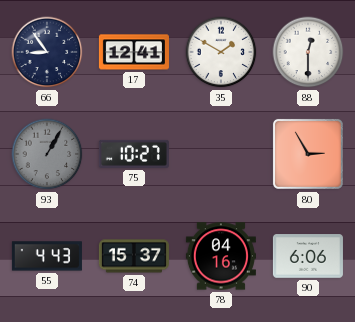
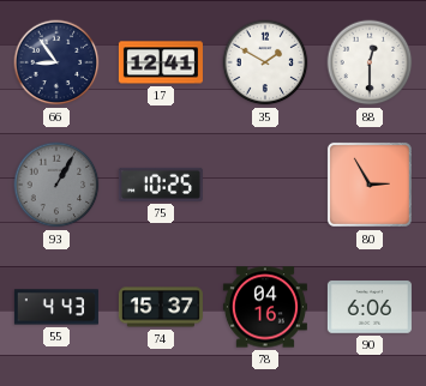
75: 10:27 -> 10:25 (161, 185)
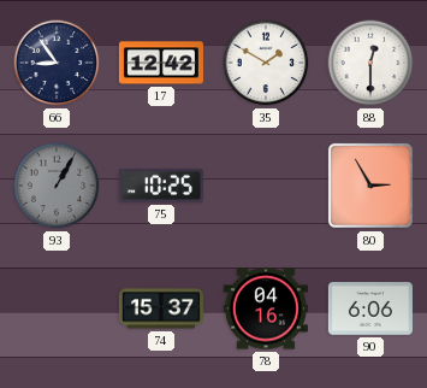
17: 12:41 -> 12:42 (161, 63)
55: 4:43 -> none (56, 307)
